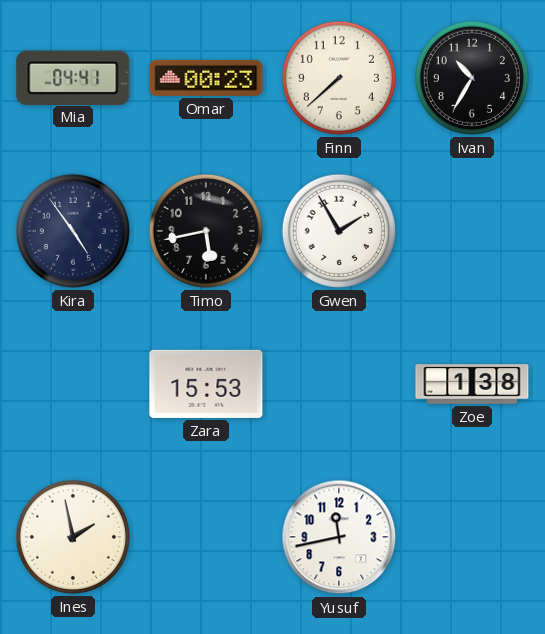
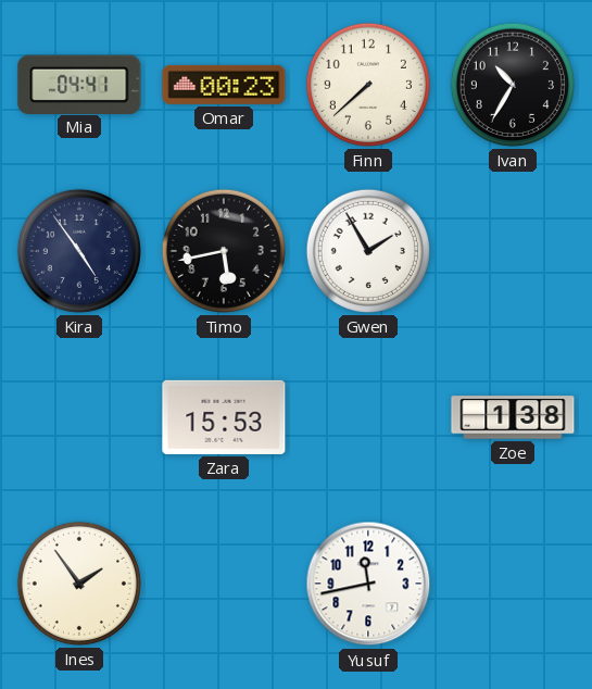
Ines: 1:58 -> 1:54 (79, 584)
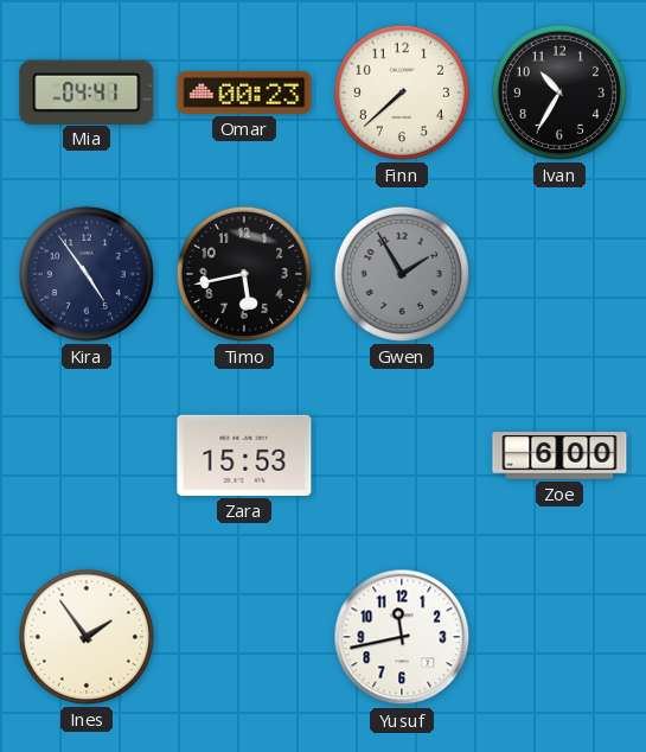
Gwen dial: white -> grey (402, 274)
Zoe: 1:38 -> 6:00 (559, 455)
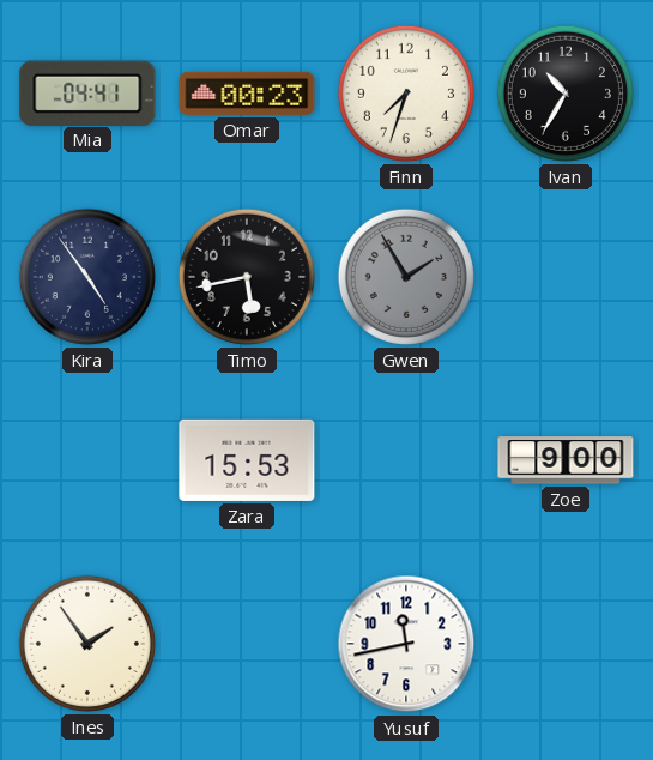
Finn: 7:38 -> 7:33 (406, 94)
Zoe: 6:00 -> 9:00 (566, 460)
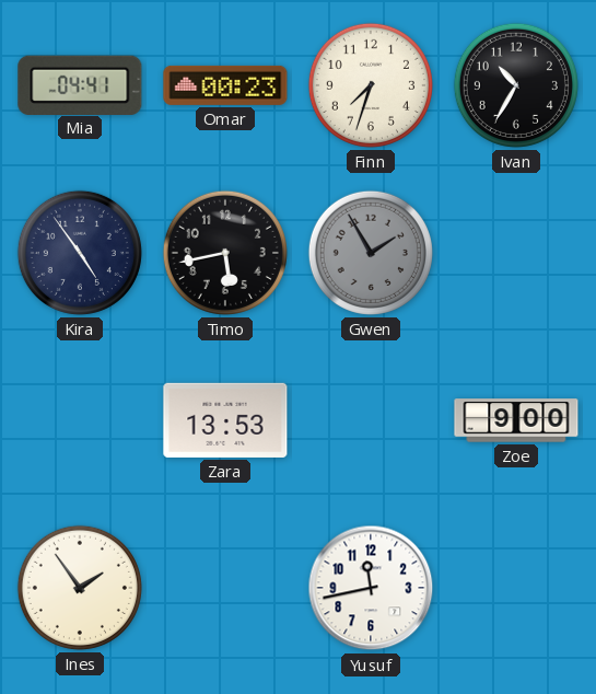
Zara: 15:53 -> 13:53 (225, 420)
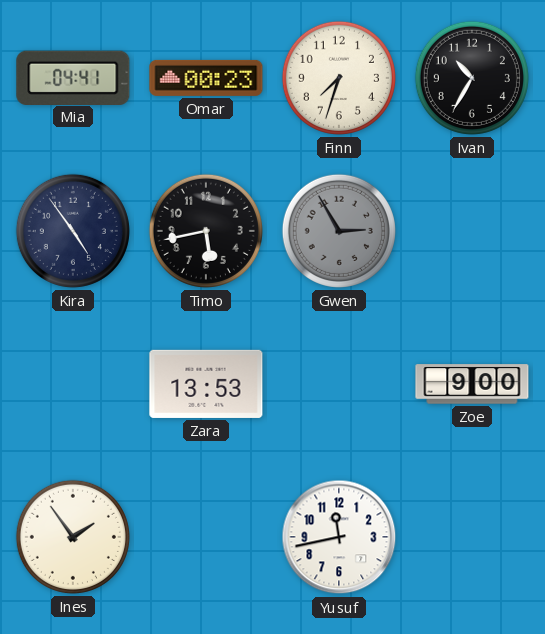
Gwen: 1:55 -> 2:55 (339, 231)
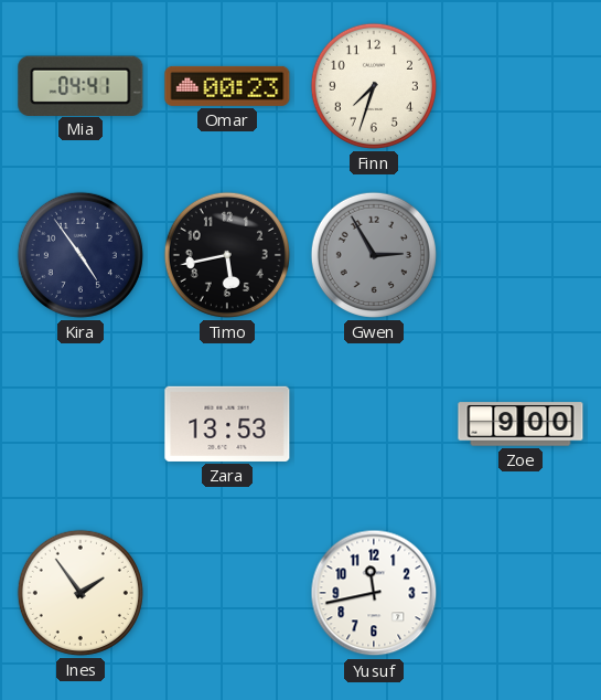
Ivan: 10:35 -> none (472, 78)
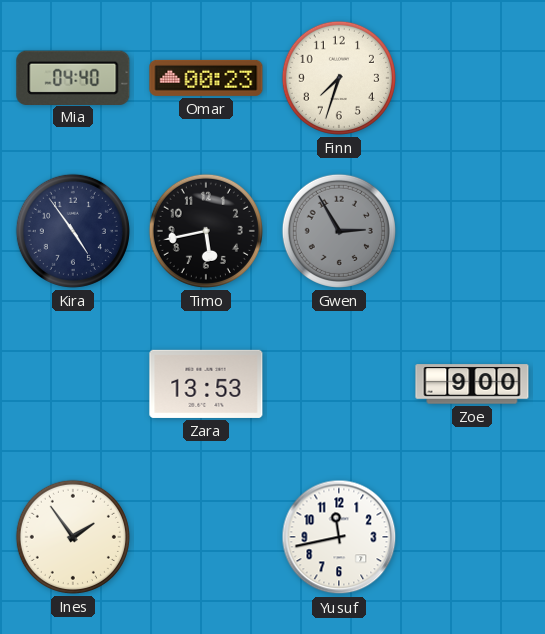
Mia: 04:41 -> 04:40 (73, 77)
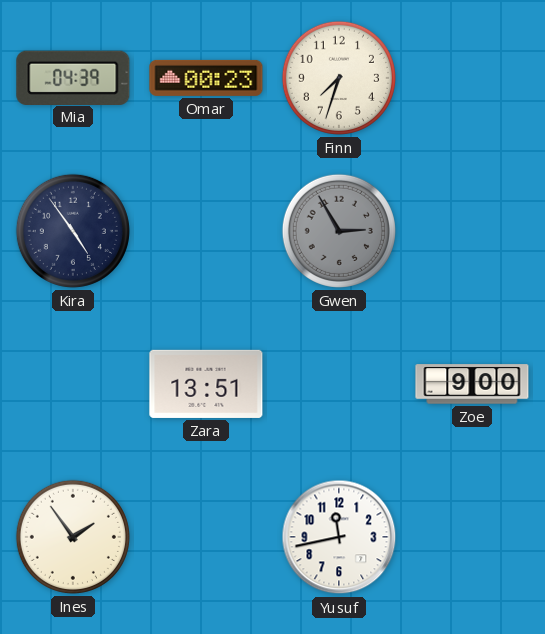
Mia: 04:40 -> 04:39 (73, 77)
Timo: 5:43 -> none (206, 231)
Zara: 13:53 -> 13:51 (206, 384)
